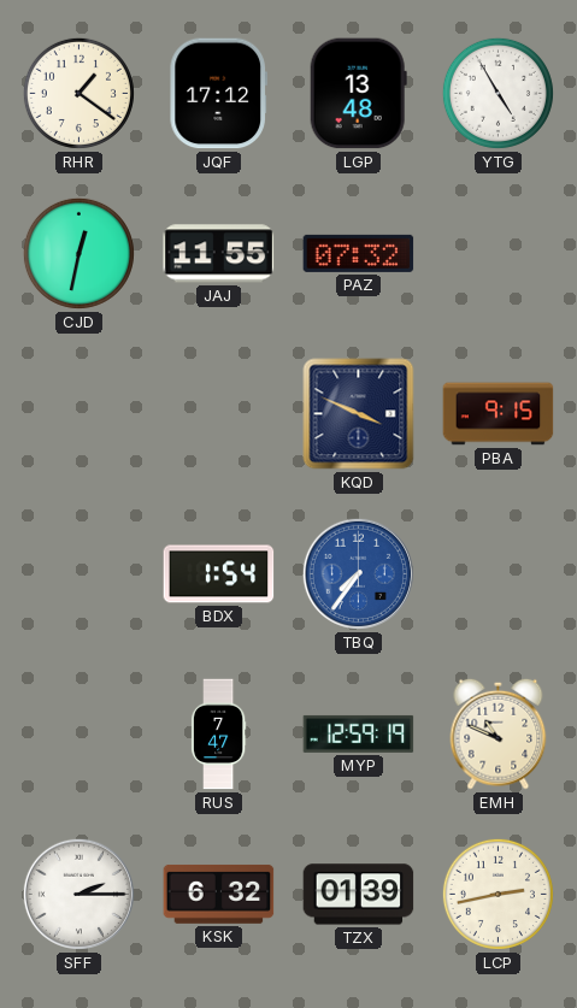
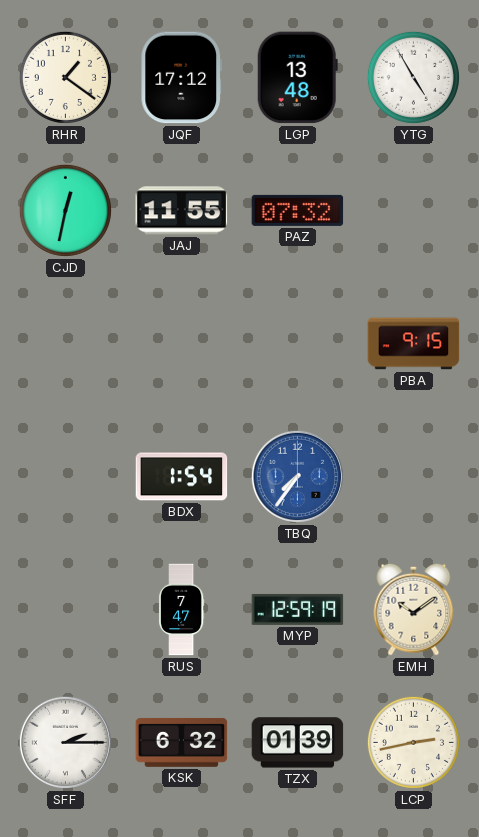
KQD: 3:49 -> none (359, 414)
EMH: 10:49 -> 10:09 (414, 609)
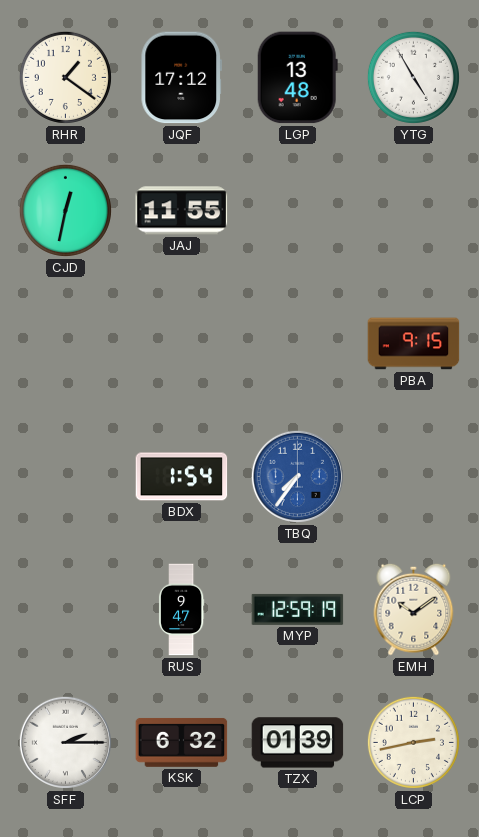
PAZ: 07:32 -> none (298, 210)
RUS: 7:47 -> 9:47 (181, 610)
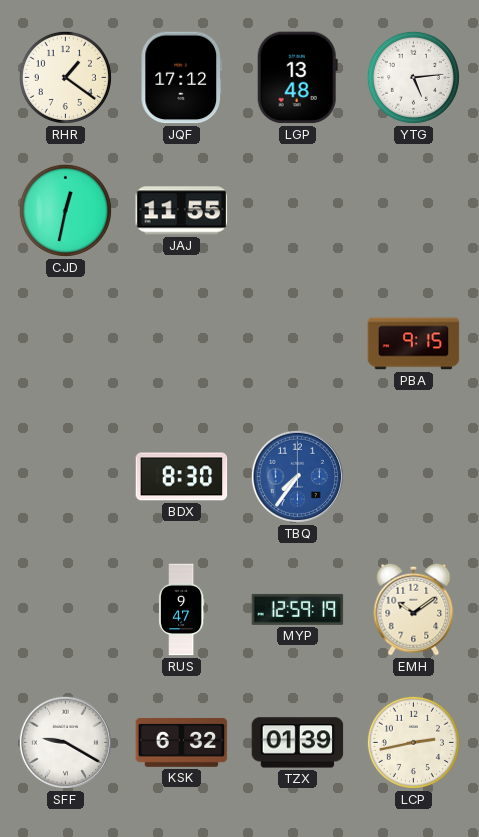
YTG: 4:55 -> 5:14 (413, 77)
BDX: 1:54 -> 8:30 (182, 477)
SFF: 2:15 -> 9:20 (65, 742)
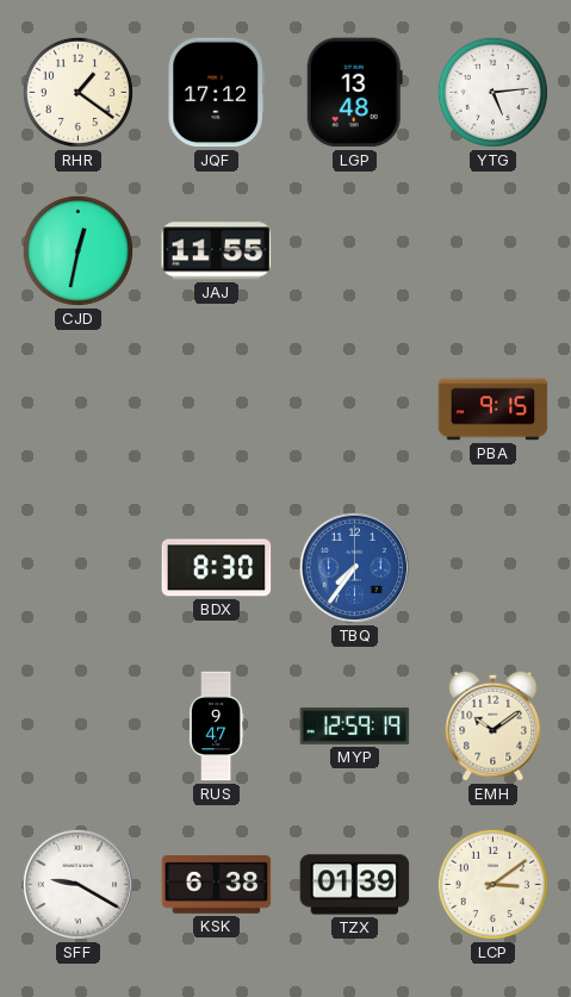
KSK: 6:32 -> 6:38 (217, 884)
LCP: 2:43 -> 3:09 (492, 884)
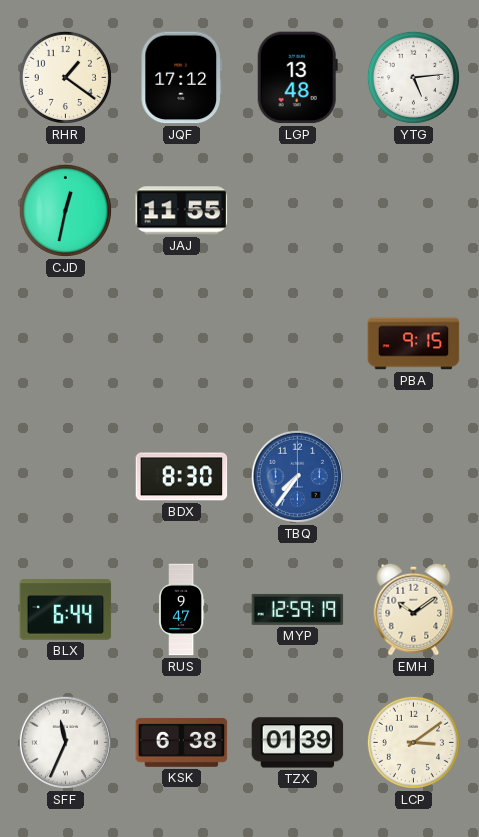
BLX: none -> 6:44 (66, 610)
SFF: 9:20 -> 11:34 (65, 742)
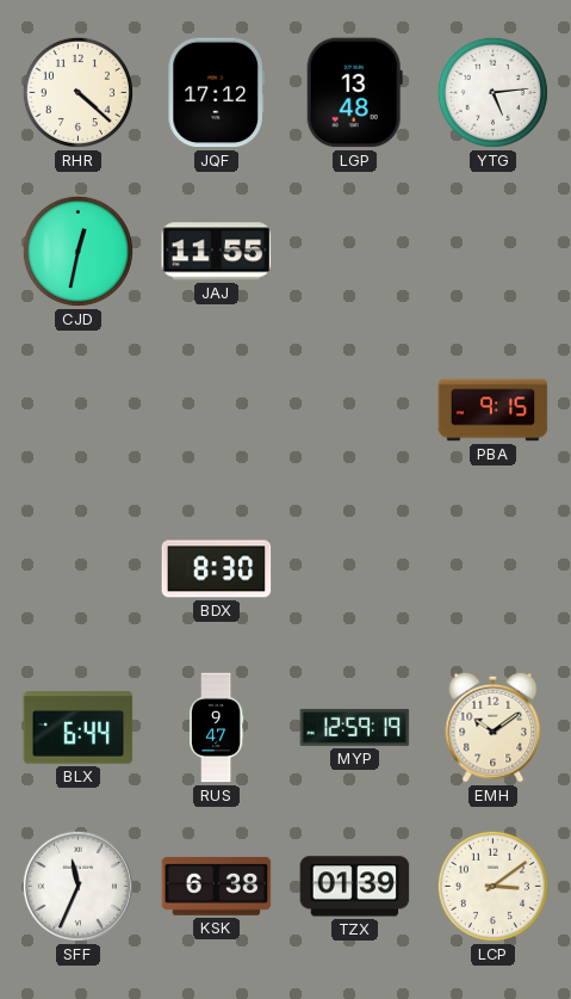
RHR: 1:21 -> 4:22 (77, 92)
TBQ: 7:36 -> none (297, 476)
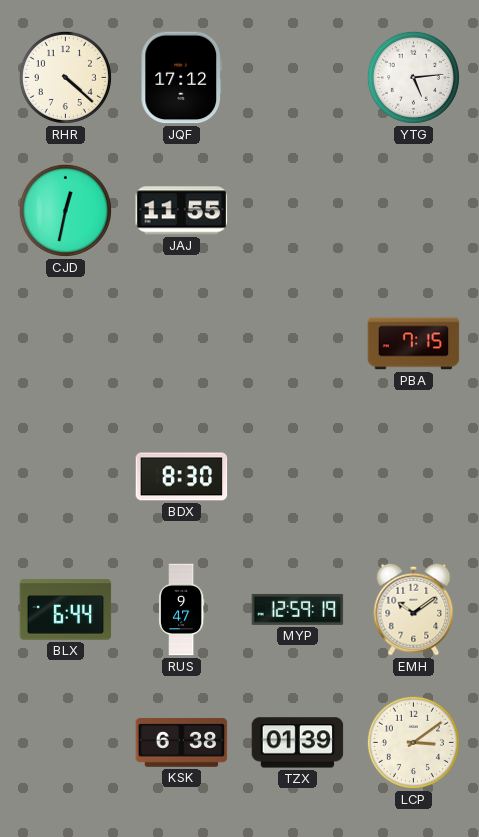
LGP: 13:48 -> none (354, 93)
PBA: 9:15 -> 7:15 (414, 344)
SFF: 11:34 -> none (77, 886)
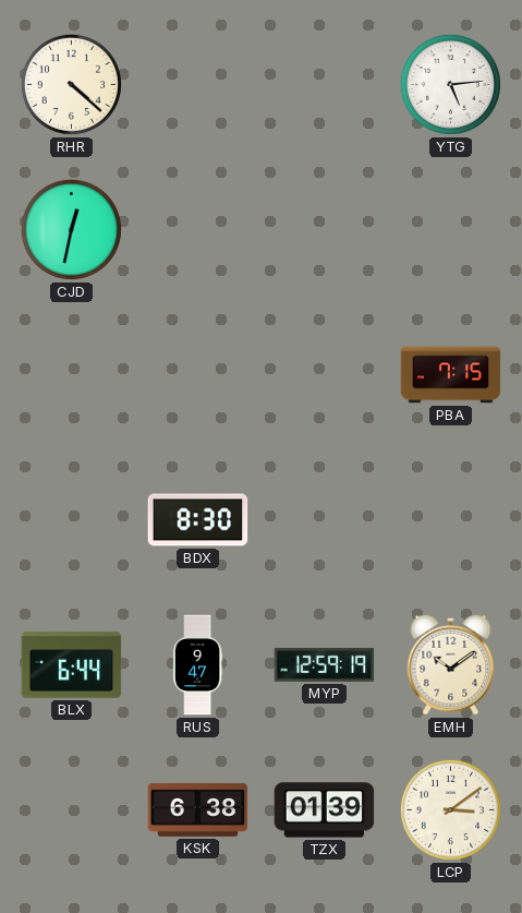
JQF: 17:12 -> none (181, 78)
JAJ: 11:55 -> none (182, 211)
